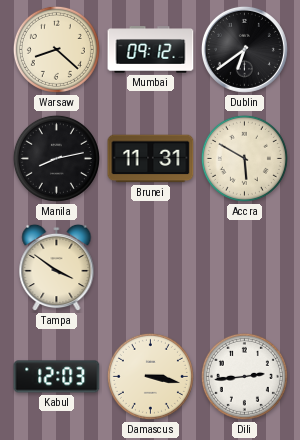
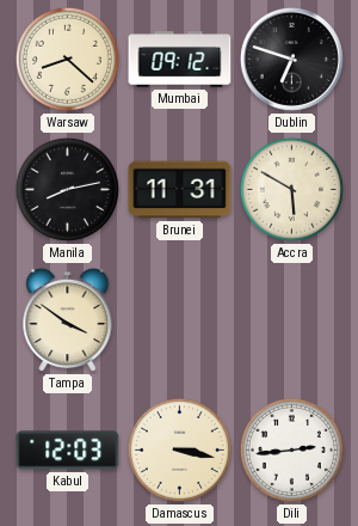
Dublin: 6:39 -> 6:48 (291, 59)
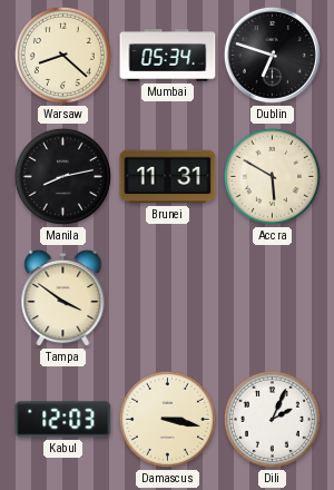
Mumbai: 09:12 -> 05:34 (168, 56)
Dili: 2:44 -> 2:04 (272, 419)
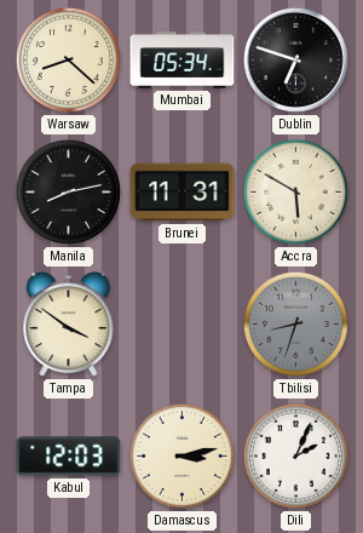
Tbilisi: none -> 8:33 (295, 323)
Damascus: 3:17 -> 3:13 (181, 455)
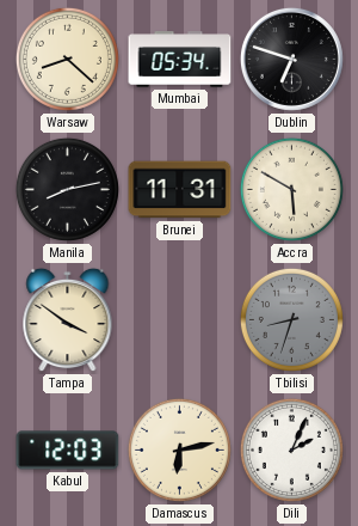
Damascus: 3:13 -> 6:13 (179, 449)
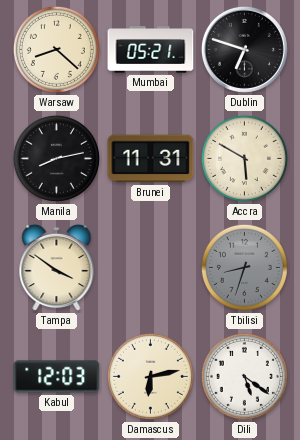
Mumbai: 05:34 -> 05:21 (151, 50)
Dili: 2:04 -> 5:21 (244, 376)
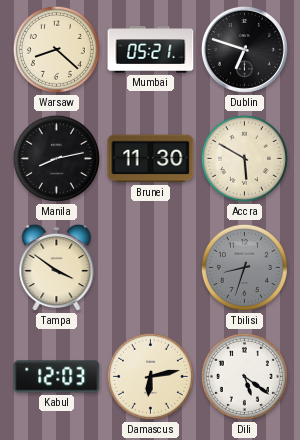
Brunei: 11:31 -> 11:30 (151, 159)
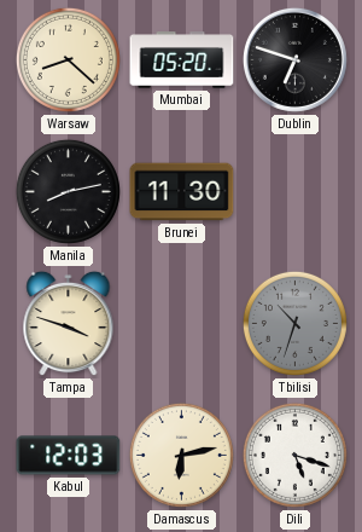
Mumbai: 05:21 -> 05:20 (182, 60)
Accra: 5:50 -> none (244, 158)
Tampa: 3:51 -> 3:48 (69, 324)
Tbilisi: 8:33 -> 10:33 (294, 323)
Dili: 5:21 -> 5:18 (294, 455)
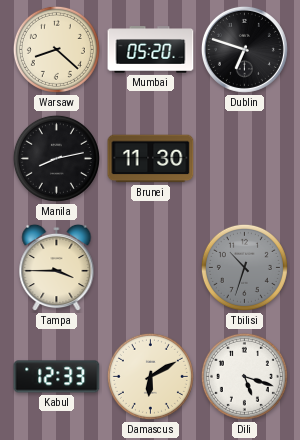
Tampa: 3:48 -> 3:45 (57, 268)
Kabul: 12:03 -> 12:33 (57, 377)
Damascus: 6:13 -> 6:10 (150, 376)
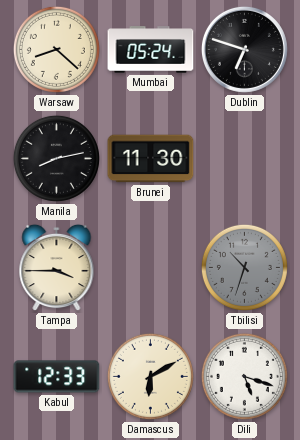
Mumbai: 05:20 -> 05:24 (151, 50)
